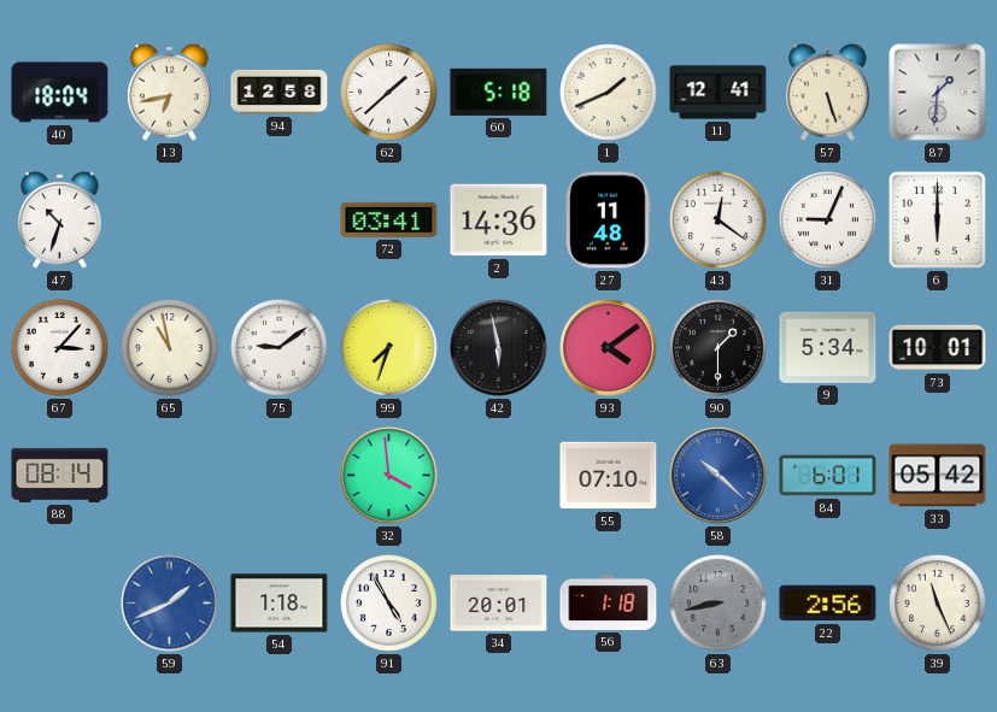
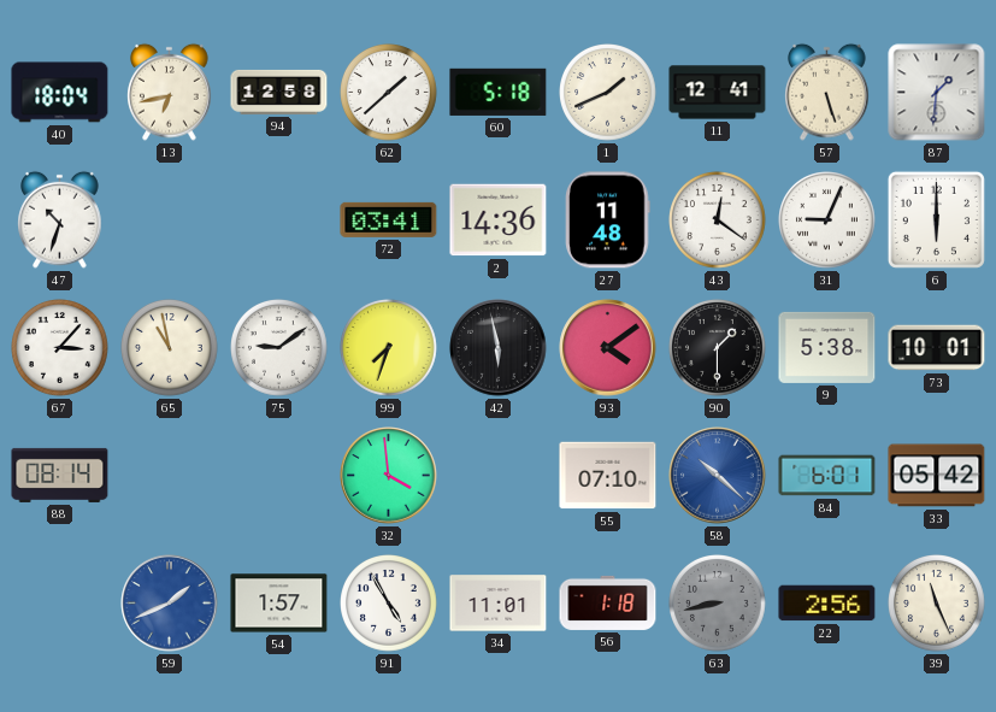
9: 5:34 -> 5:38 (827, 347)
54: 1:18 -> 1:57 (279, 604)
34: 20:01 -> 11:01 (499, 604)
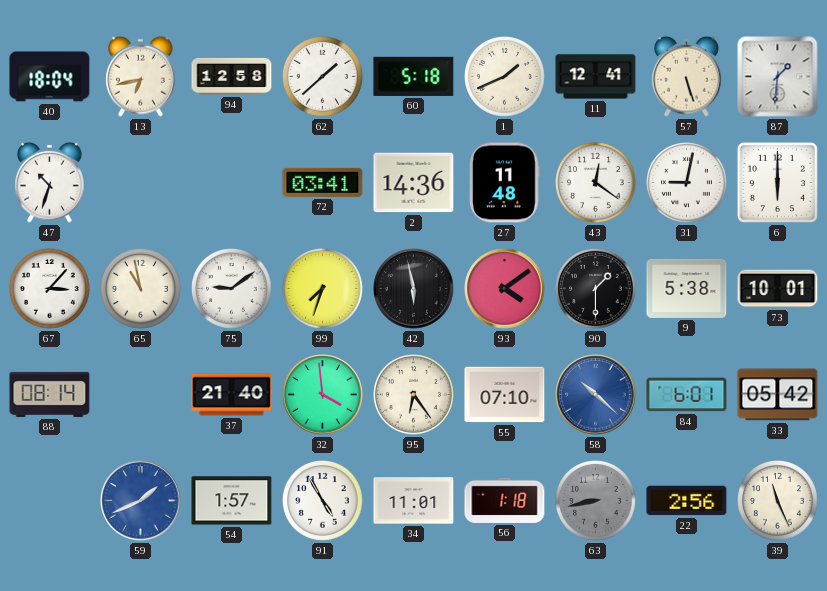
31: 9:04 -> 9:02 (687, 183)
37: none -> 21:40 (232, 395)
95: none -> 6:24 (414, 395)
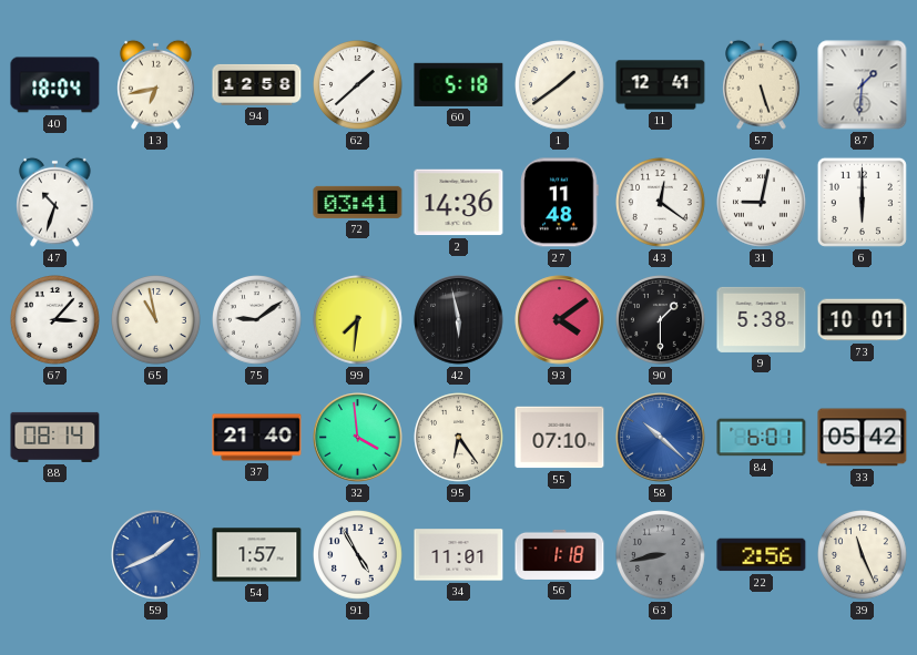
1: 1:41 -> 1:39 (560, 85)
99: 7:33 -> 7:31 (358, 320)
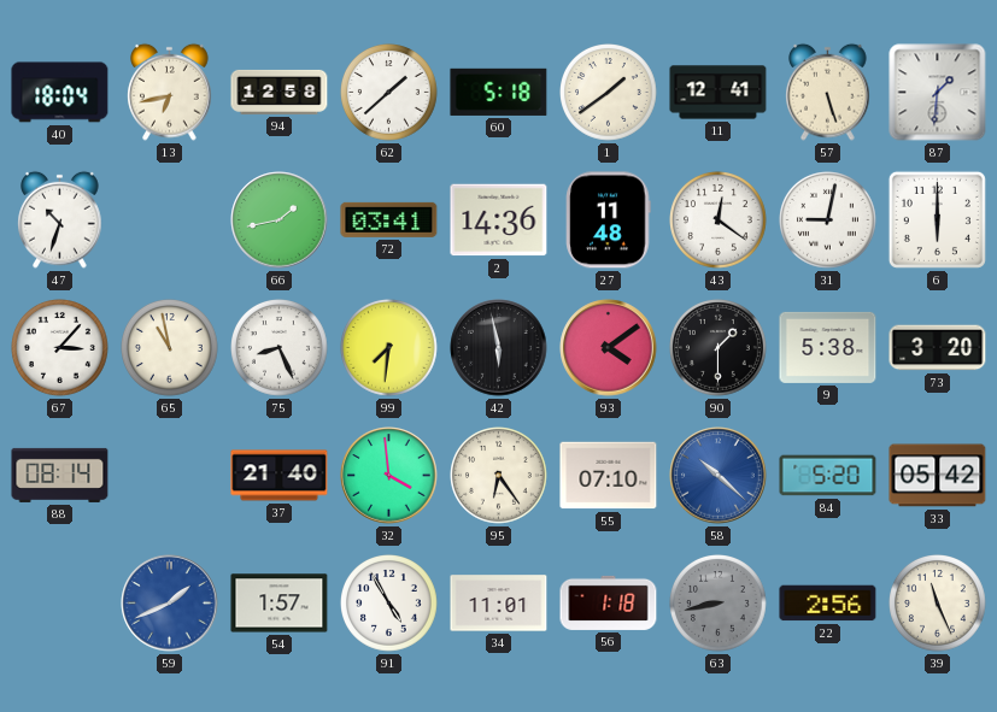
66: none -> 1:43 (280, 220)
75: 9:09 -> 8:26 (280, 348)
73: 10:01 -> 3:20 (938, 348)
84: 6:01 -> 5:20 (828, 476)
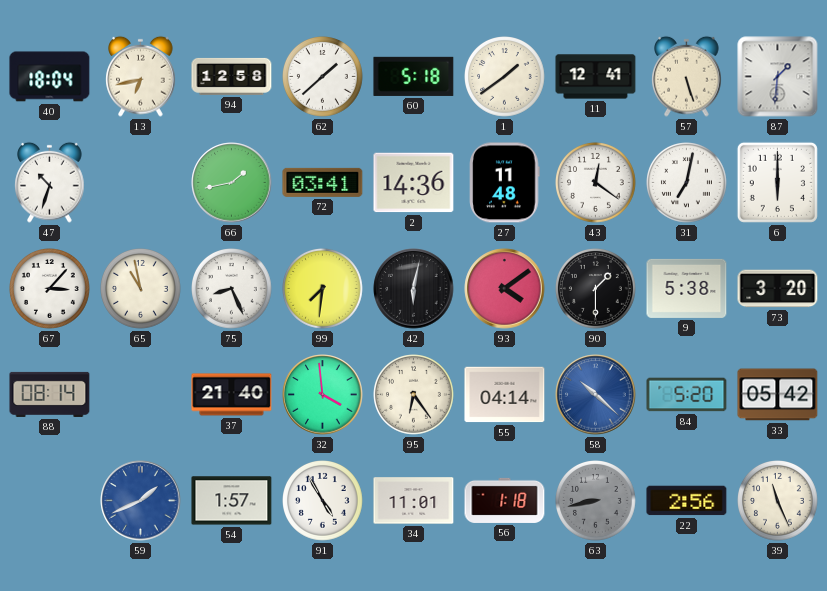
31: 9:02 -> 7:02 (687, 183)
42: 5:58 -> 6:02 (414, 289)
55: 07:10 -> 04:14 (505, 395)
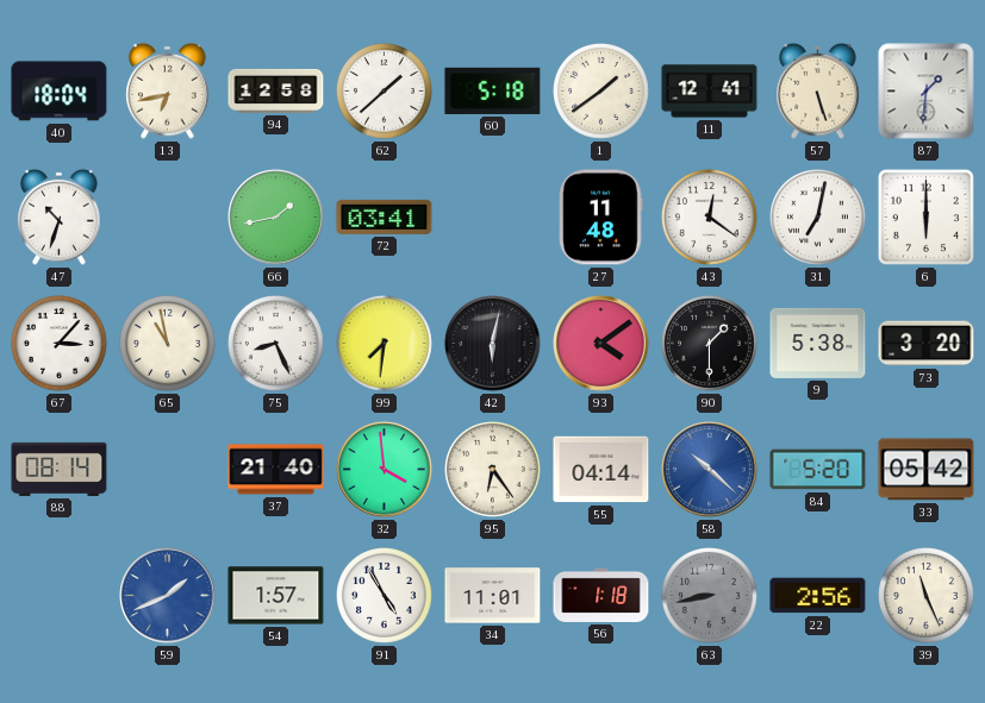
2: 14:36 -> none (414, 183)
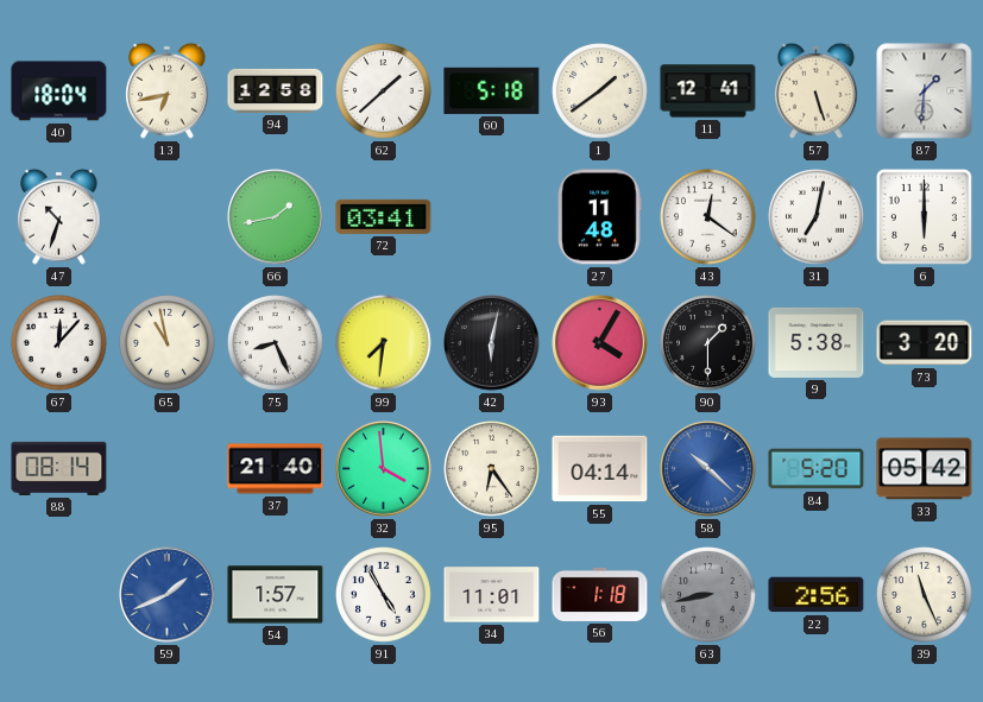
67: 3:07 -> 12:07 (59, 343)
93: 4:09 -> 4:05 (600, 343)
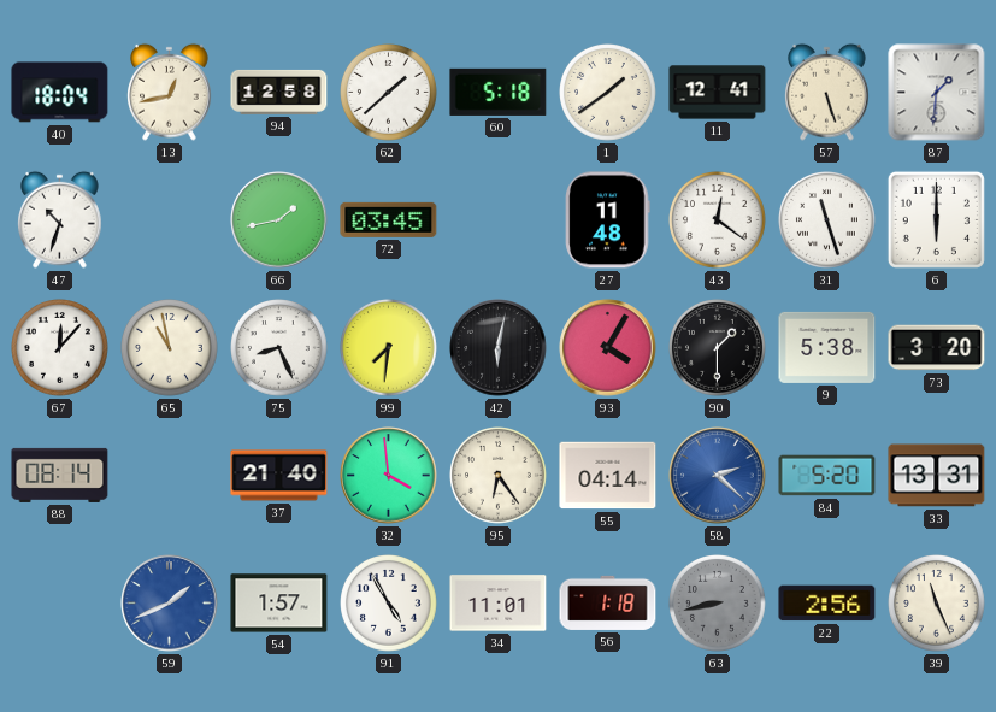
13: 6:43 -> 12:43 (170, 92)
72: 03:41 -> 03:45 (389, 219)
31: 7:02 -> 11:27 (827, 220)
58: 10:22 -> 2:22 (718, 476)
33: 05:42 -> 13:31 (937, 476)
